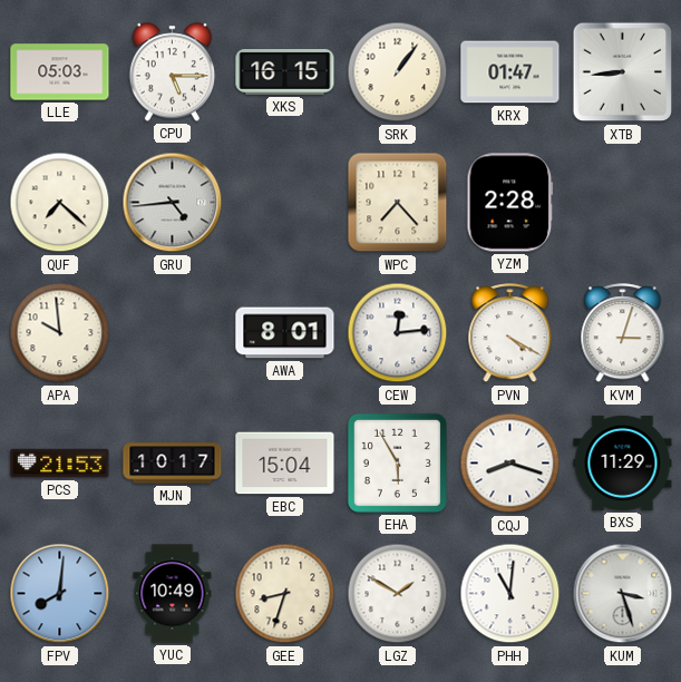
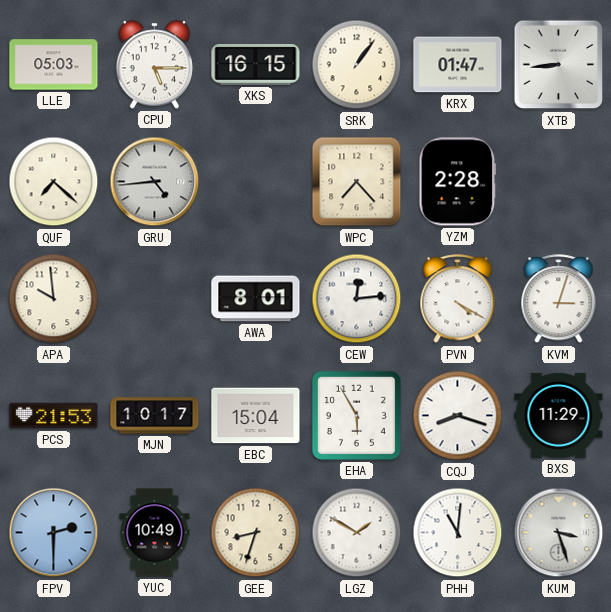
FPV: 8:01 -> 2:30 (54, 533)
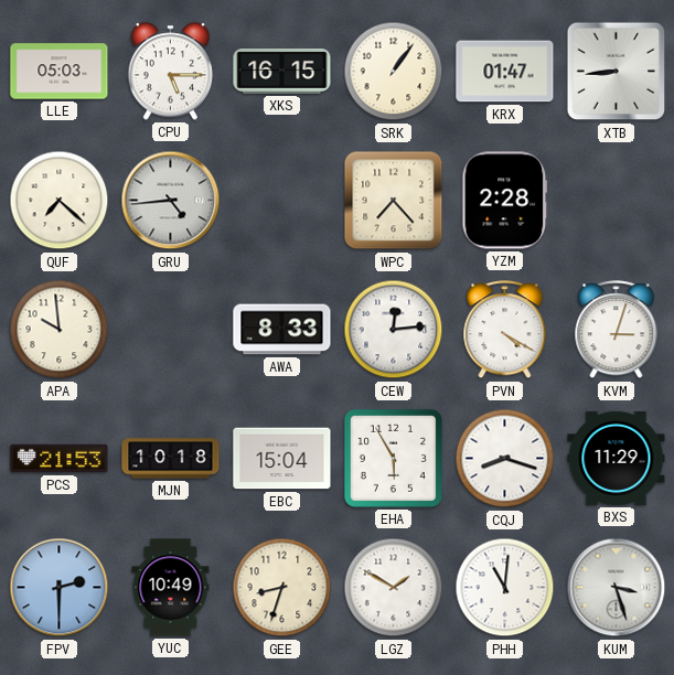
AWA: 8:01 -> 8:33 (282, 330)
MJN: 10:17 -> 10:18 (171, 459)
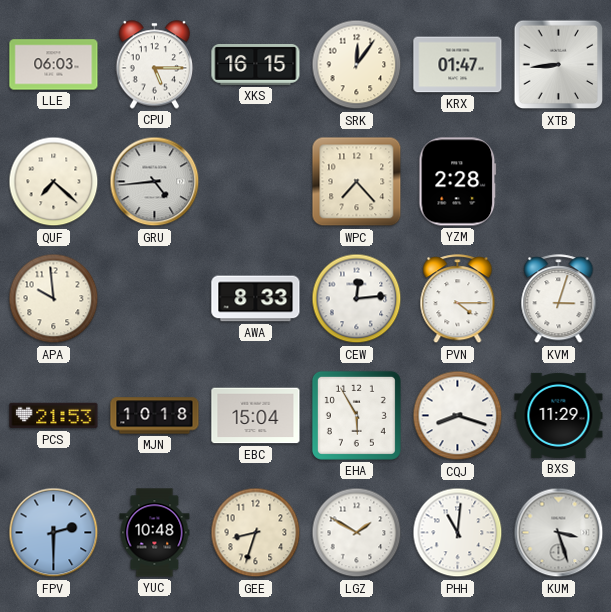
LLE: 05:03 -> 06:03 (54, 65)
SRK: 1:06 -> 12:06 (357, 65)
PVN: 4:20 -> 4:15 (458, 299)
YUC: 10:49 -> 10:48 (155, 533)
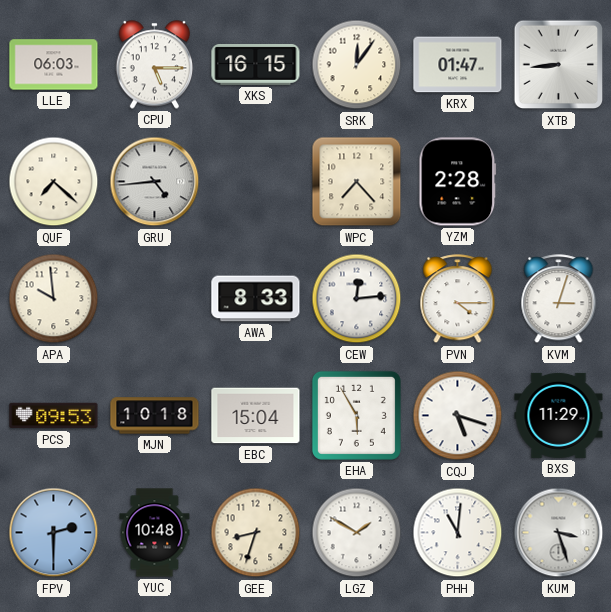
PCS: 21:53 -> 09:53 (54, 416)
CQJ: 8:18 -> 5:18 (458, 416)
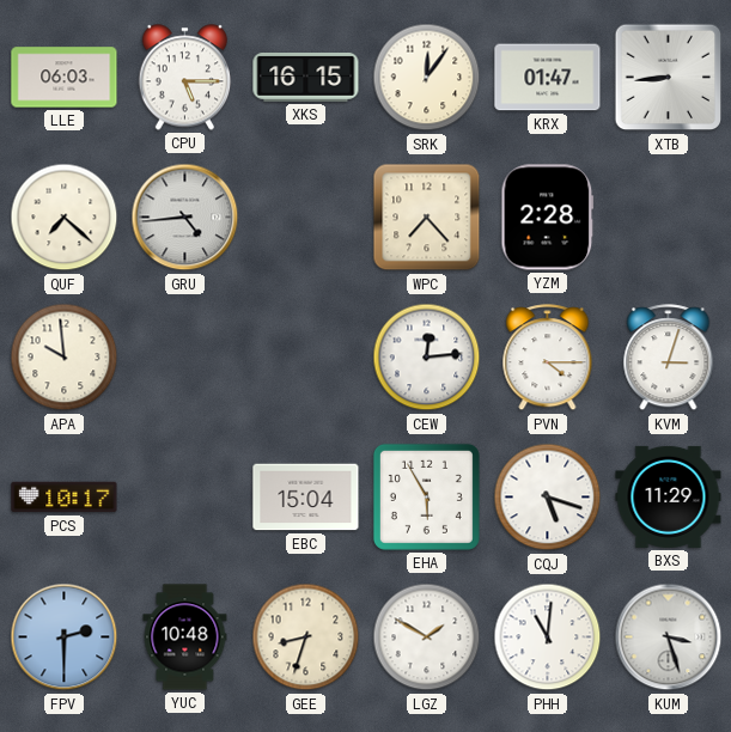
AWA: 8:33 -> none (256, 299)
PCS: 09:53 -> 10:17 (65, 498)
MJN: 10:18 -> none (155, 416)
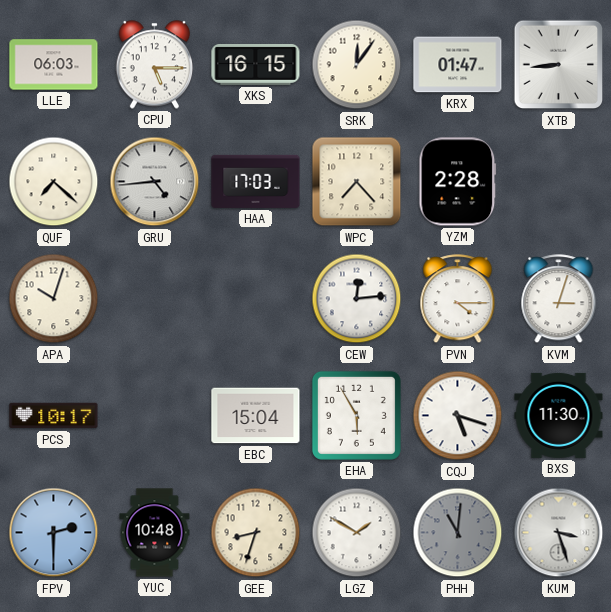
HAA: none -> 17:03 (256, 181)
APA: 9:59 -> 10:03 (54, 299)
BXS: 11:29 -> 11:30 (559, 415)
PHH dial: white -> grey (458, 533)
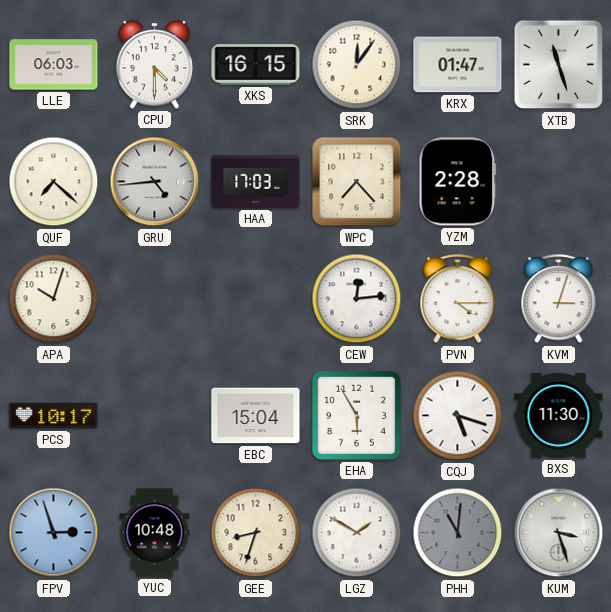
CPU: 5:15 -> 4:30 (155, 65)
XTB: 8:44 -> 11:27 (559, 65)
FPV: 2:30 -> 2:57 (54, 533)
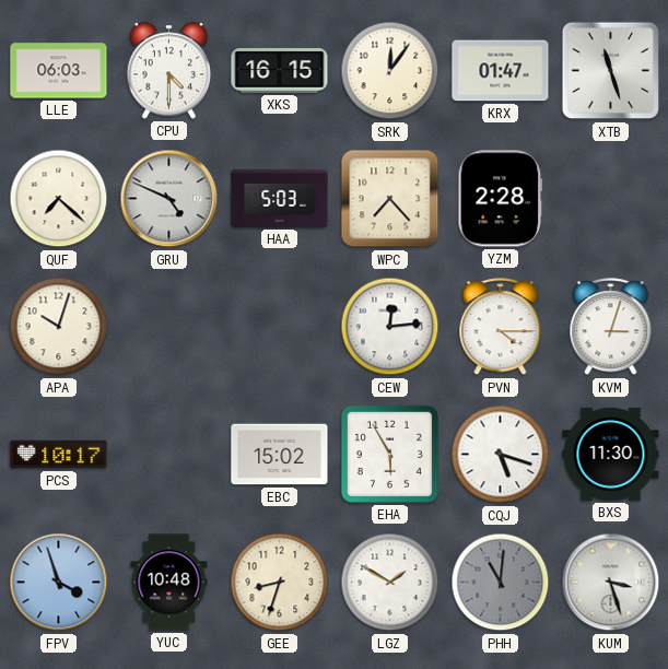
GRU: 4:44 -> 4:49 (169, 199)
HAA: 17:03 -> 5:03 (280, 198)
EBC: 15:04 -> 15:02 (280, 455)
FPV: 2:57 -> 3:57 (59, 583)
